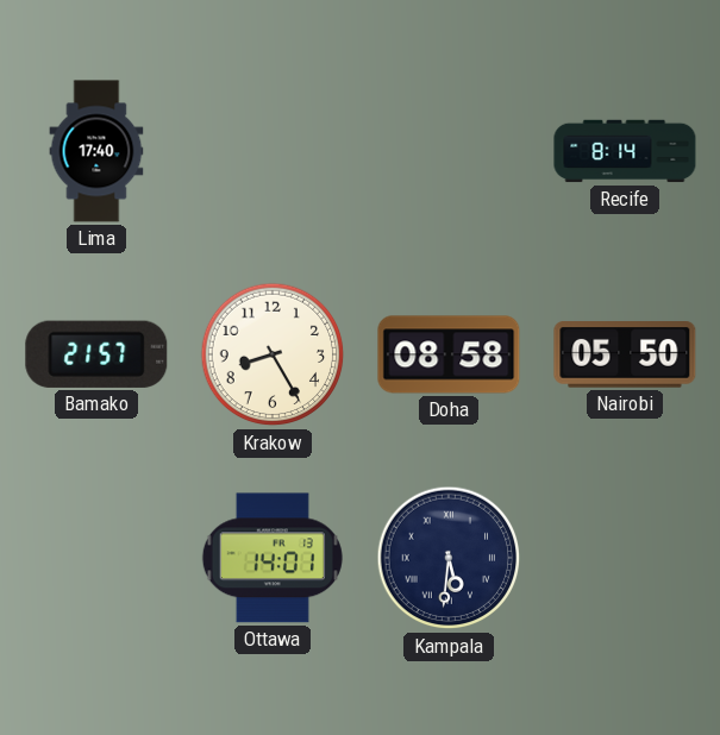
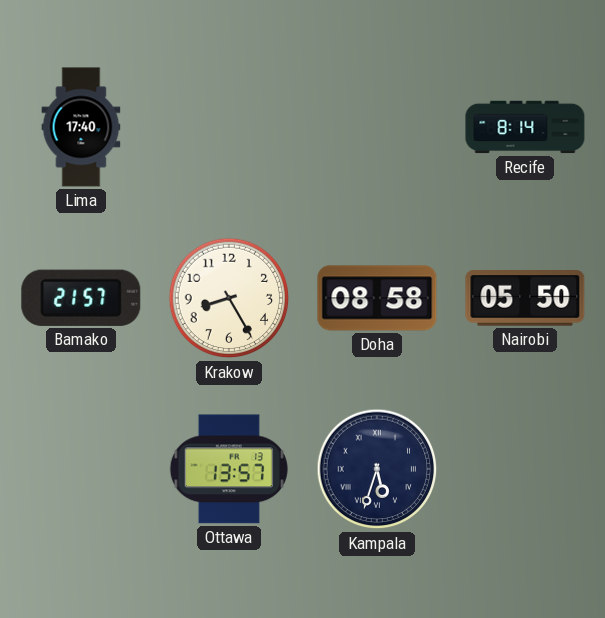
Ottawa: 14:01 -> 13:57 (229, 469)
Kampala: 5:31 -> 5:33 (377, 469)
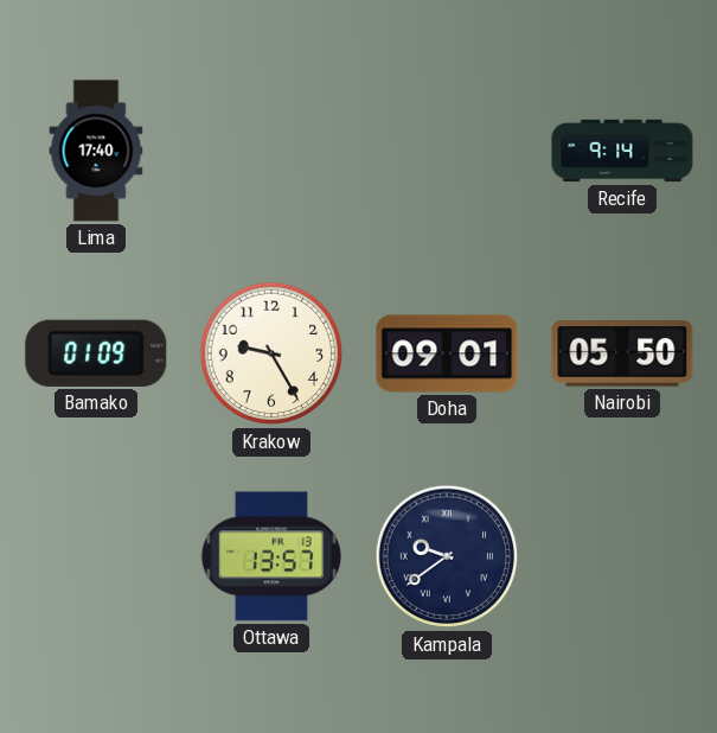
Recife: 8:14 -> 9:14 (622, 151)
Bamako: 21:57 -> 01:09 (96, 353)
Krakow: 8:25 -> 9:25 (271, 353)
Doha: 08:58 -> 09:01 (447, 353)
Kampala: 5:33 -> 9:39 (447, 556)
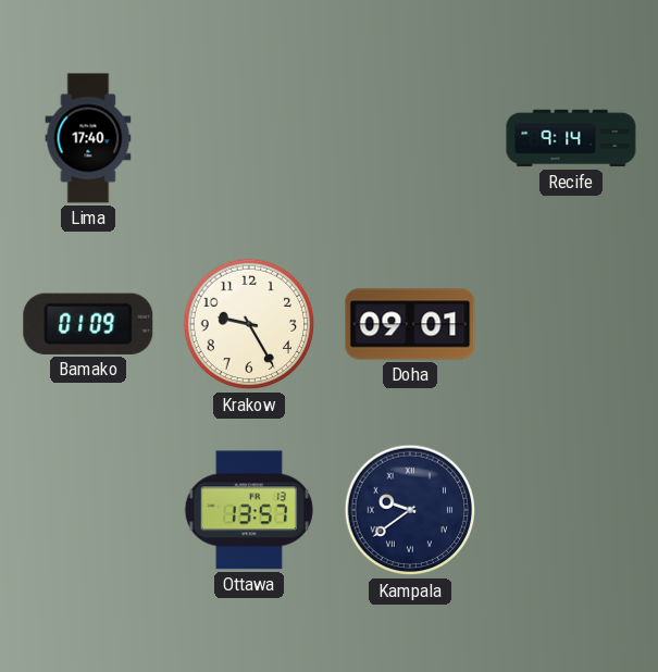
Nairobi: 05:50 -> none (622, 353)
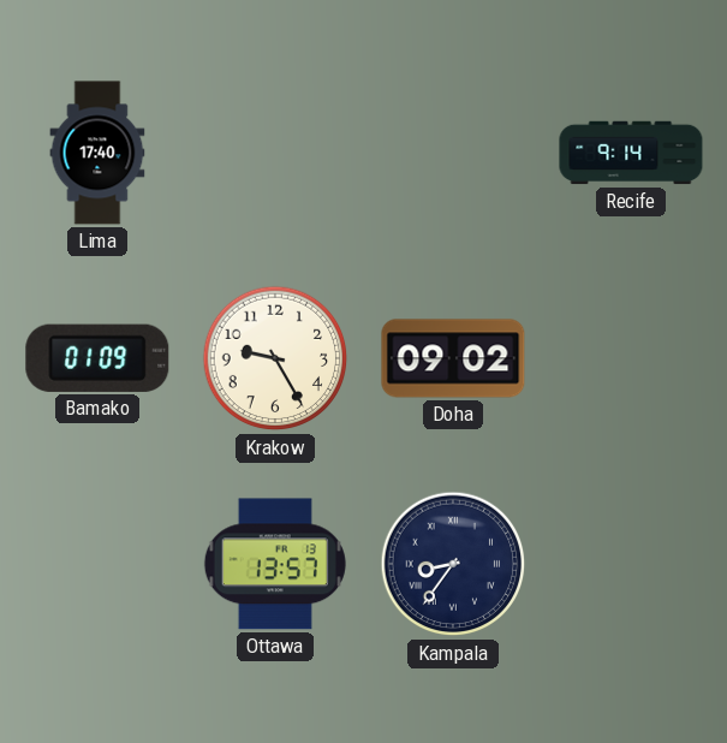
Doha: 09:01 -> 09:02 (453, 358)
Kampala: 9:39 -> 8:36 (453, 564)
